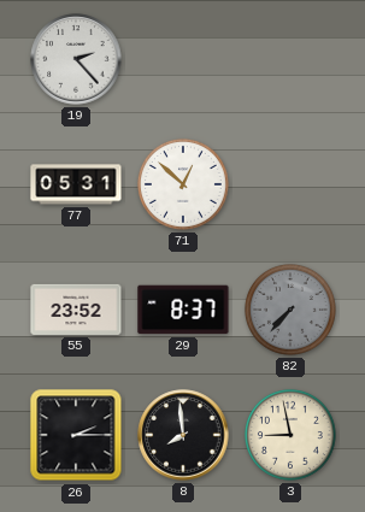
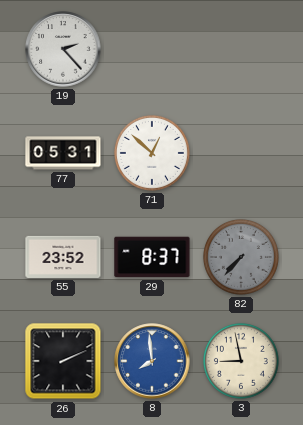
26: 2:15 -> 2:11 (63, 361)
8 dial: black -> blue (152, 361)
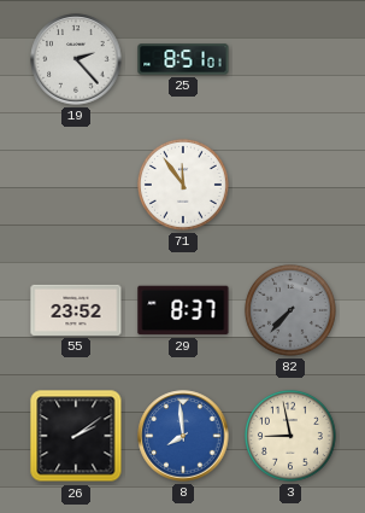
25: none -> 8:51 (183, 59)
77: 05:31 -> none (63, 153)
71: 12:52 -> 11:54 (183, 185)
26: 2:11 -> 2:09 (76, 436)
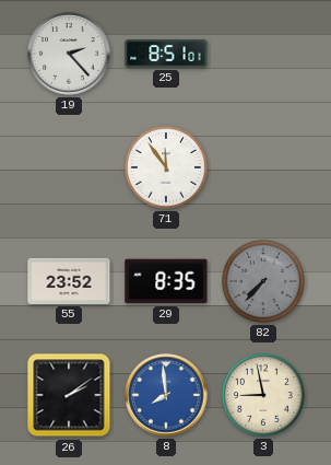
29: 8:37 -> 8:35 (166, 281)
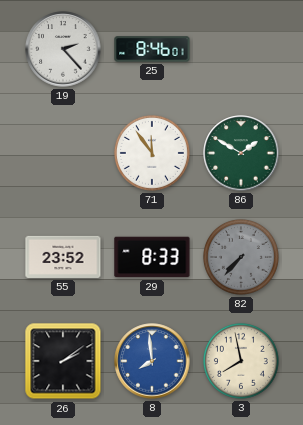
25: 8:51 -> 8:46 (152, 49)
86: none -> 1:50 (241, 153)
29: 8:35 -> 8:33 (152, 257)
3: 8:58 -> 7:58 (241, 361)
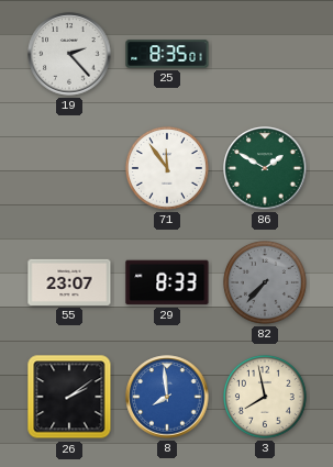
25: 8:46 -> 8:35 (167, 54)
55: 23:52 -> 23:07 (69, 282)
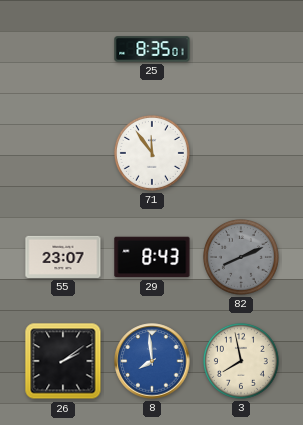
19: 2:23 -> none (69, 54)
86: 1:50 -> none (265, 168)
29: 8:33 -> 8:43 (152, 257)
82: 7:37 -> 8:11 (241, 257)
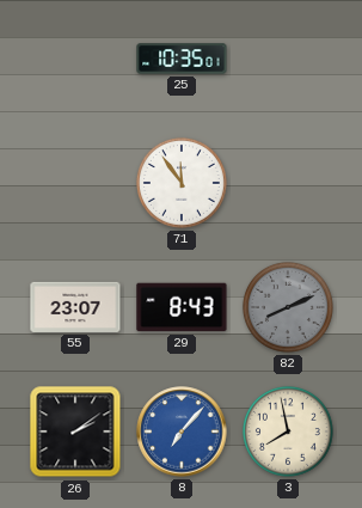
25: 8:35 -> 10:35 (182, 59)
8: 7:59 -> 7:07 (182, 432)
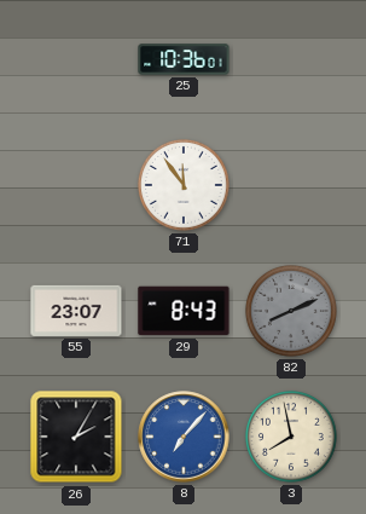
25: 10:35 -> 10:36 (184, 59)
26: 2:09 -> 2:05 (76, 437)
